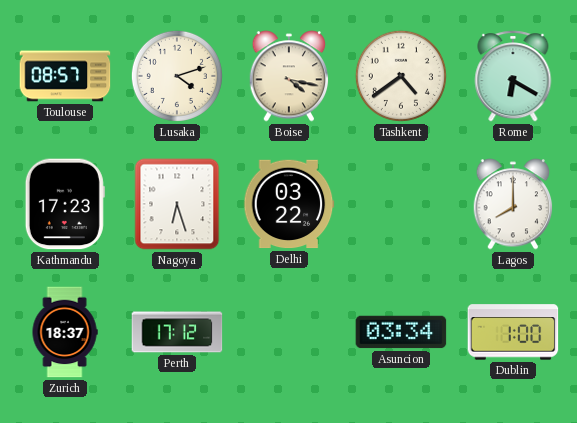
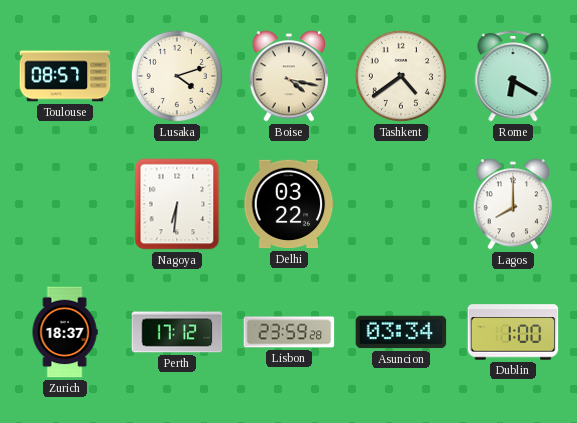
Kathmandu: 17:23 -> none (65, 204)
Nagoya: 6:27 -> 6:31 (177, 204)
Lisbon: none -> 23:59 (289, 332)
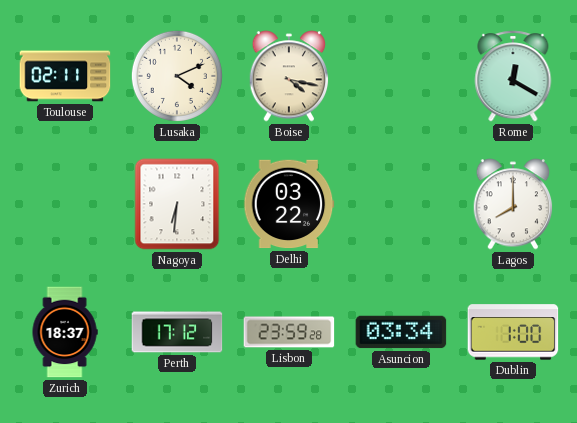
Toulouse: 08:57 -> 02:11 (65, 76)
Lusaka: 4:12 -> 4:11 (177, 76)
Tashkent: 4:39 -> none (401, 76)
Rome: 6:20 -> 12:20 (513, 76)
